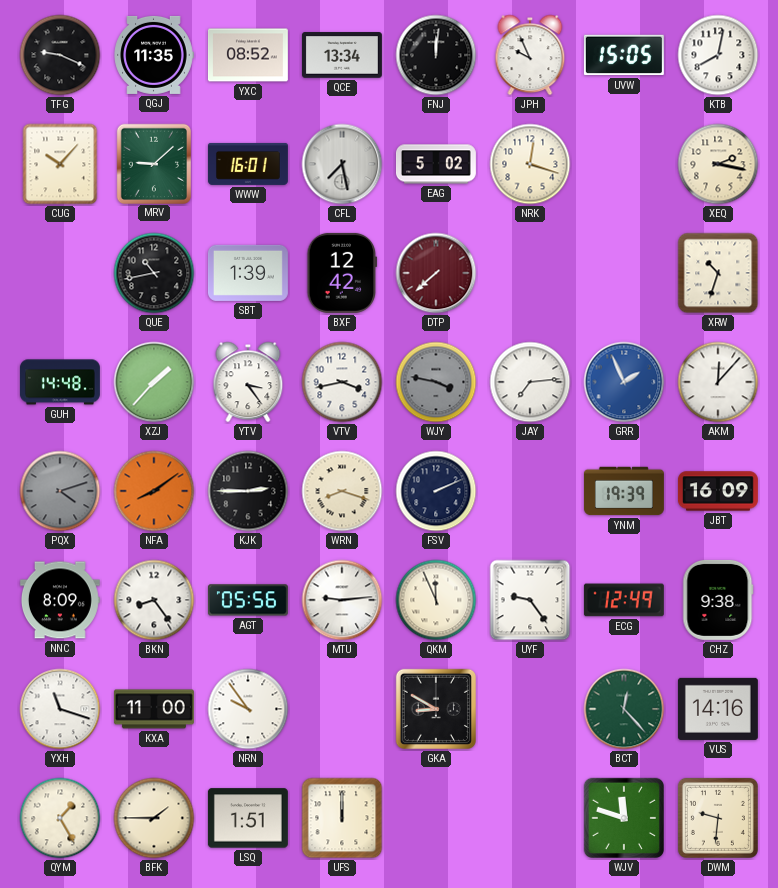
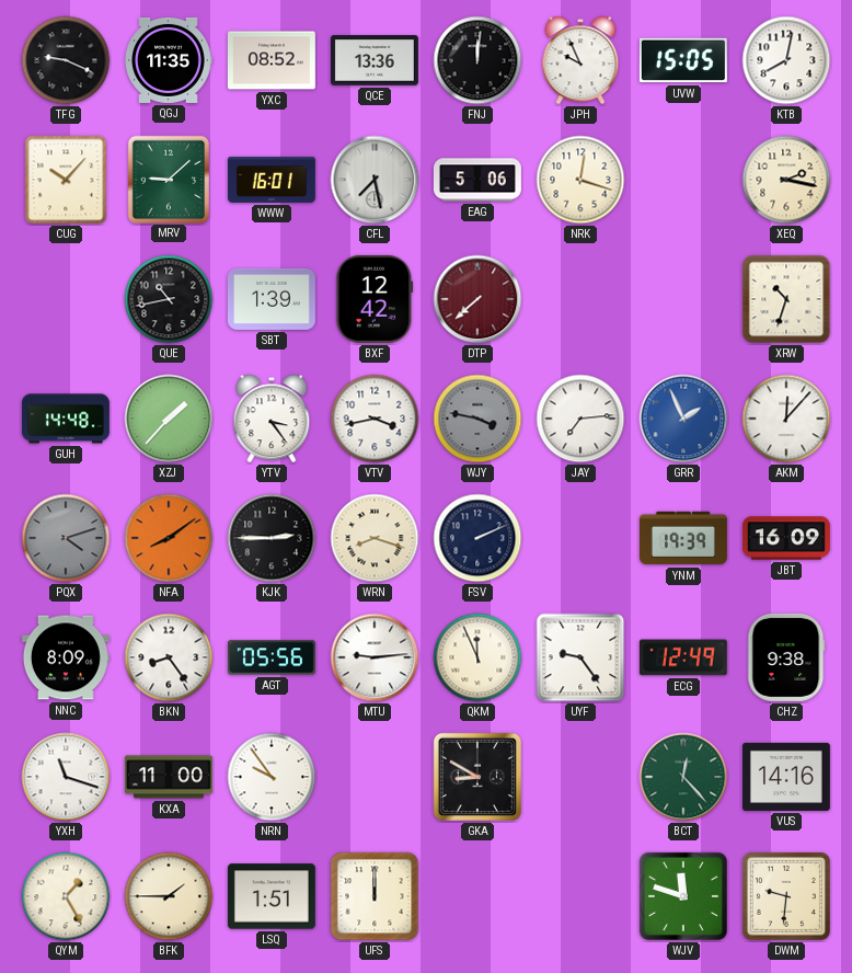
QCE: 13:34 -> 13:36 (375, 60)
EAG: 5:02 -> 5:06 (477, 180)
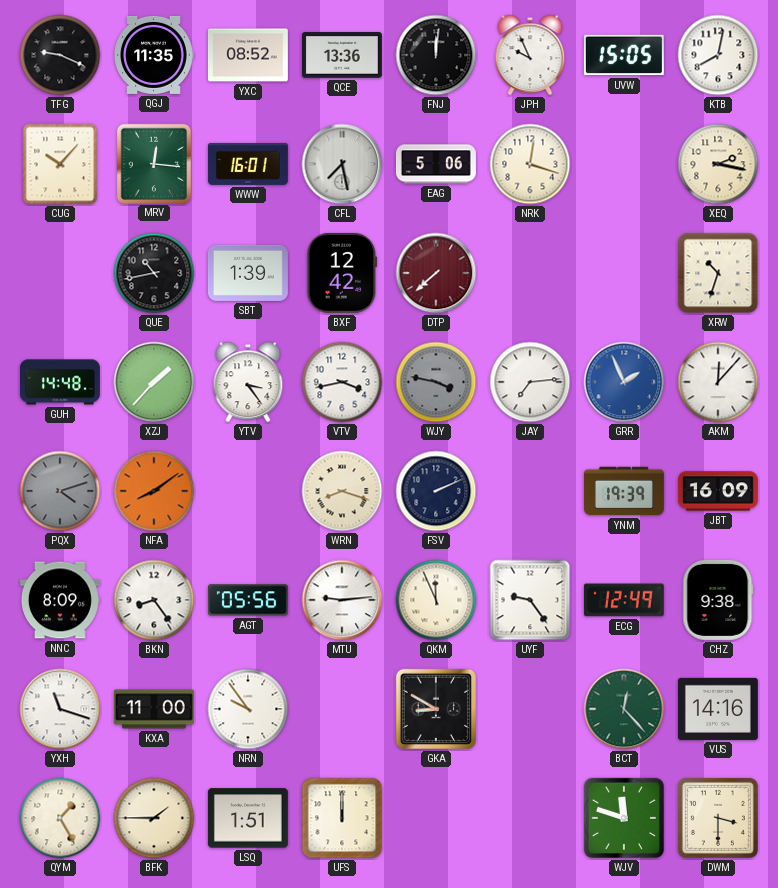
MRV: 9:08 -> 12:16 (153, 163)
KJK: 2:45 -> none (272, 538)
DWM: 9:31 -> 3:30 (718, 818)
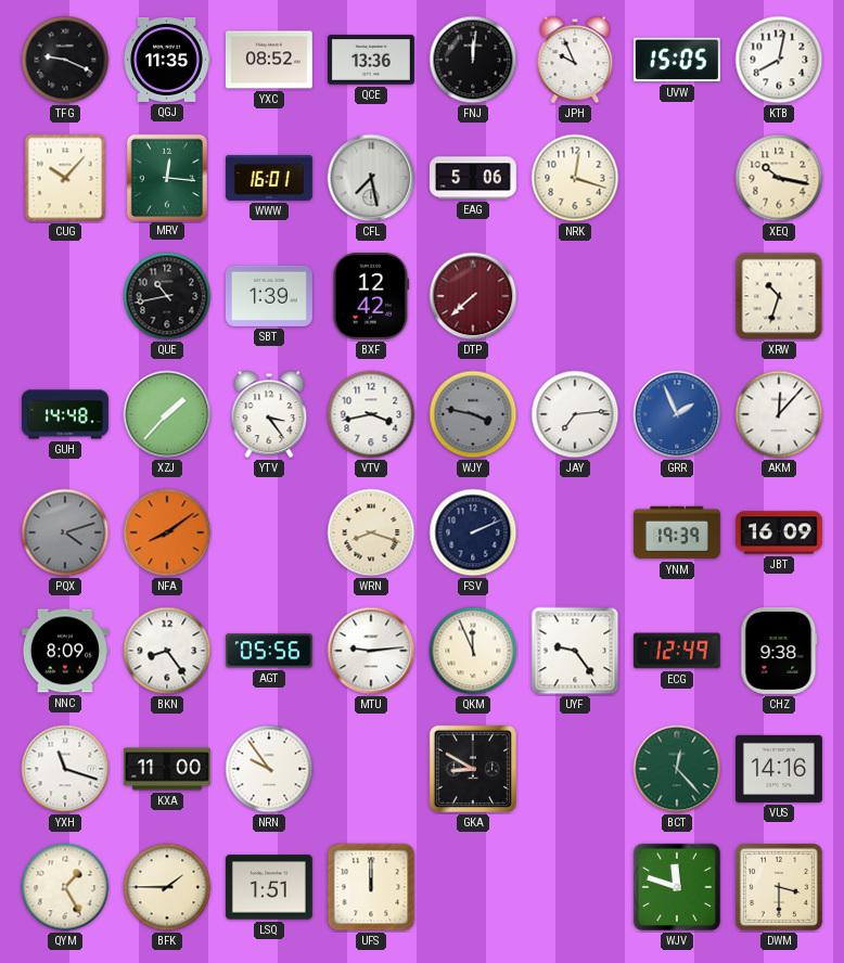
XEQ: 2:17 -> 10:17 (779, 178)
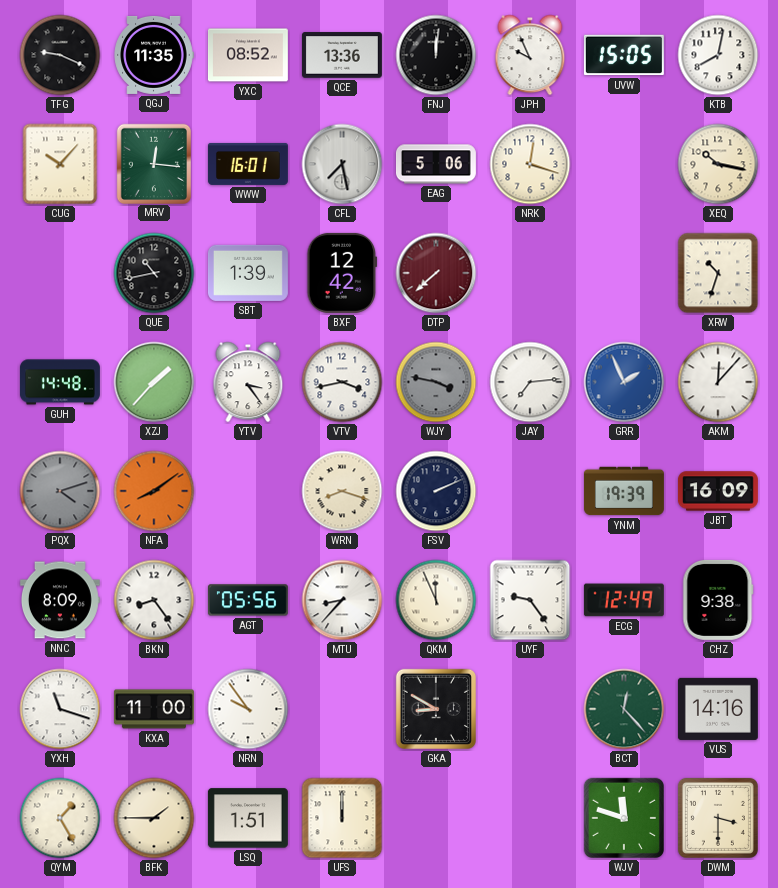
MTU: 9:14 -> 8:37 (342, 600)
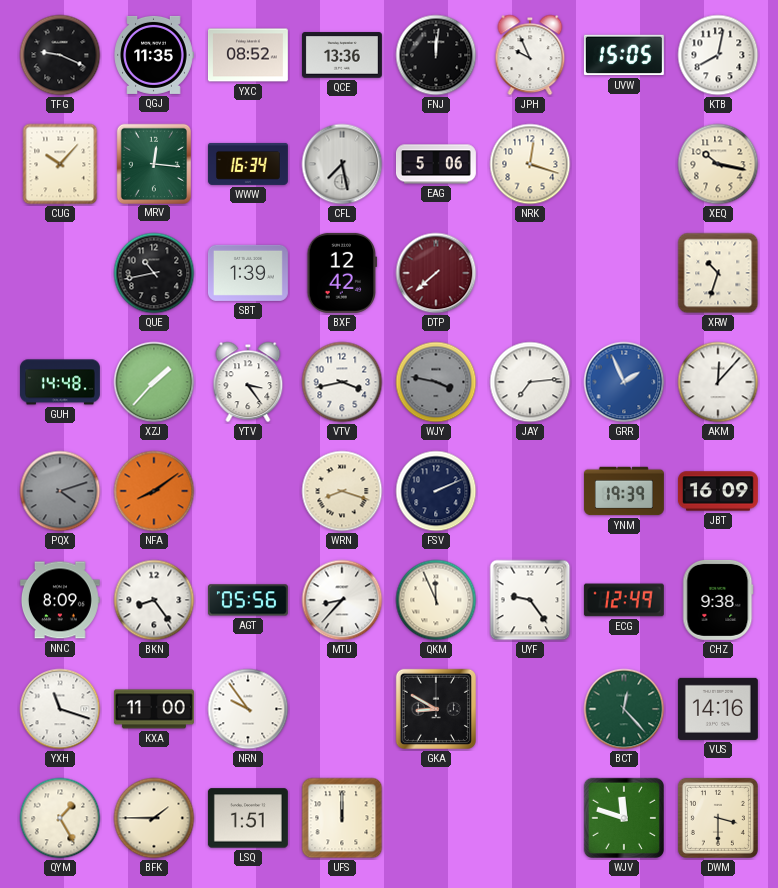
WWW: 16:01 -> 16:34 (248, 164)
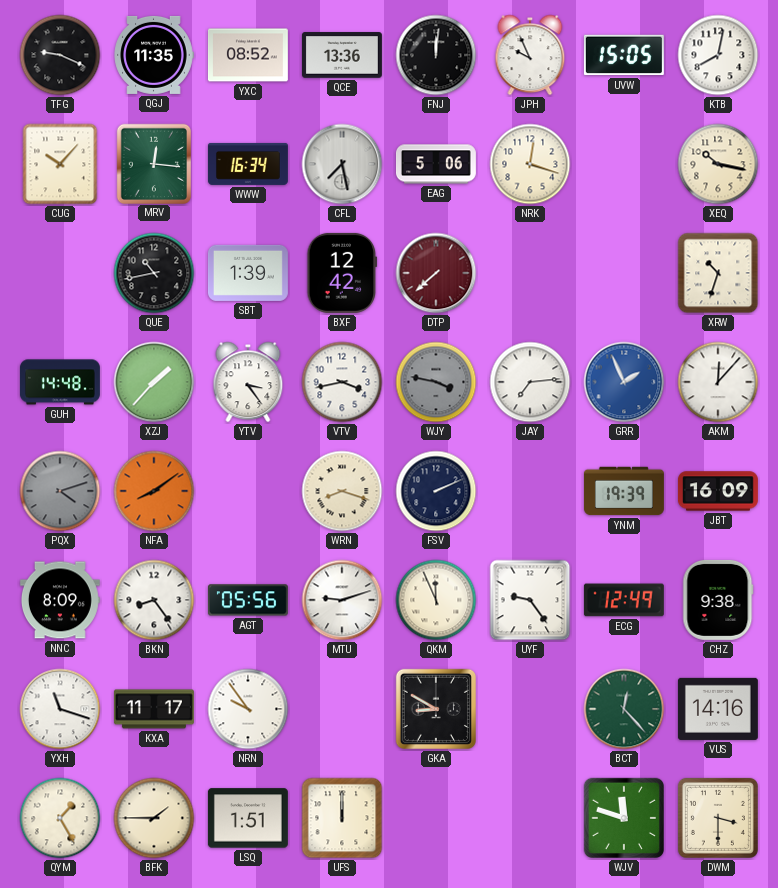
MTU: 8:37 -> 9:12 (342, 600)
KXA: 11:00 -> 11:17 (154, 709)
